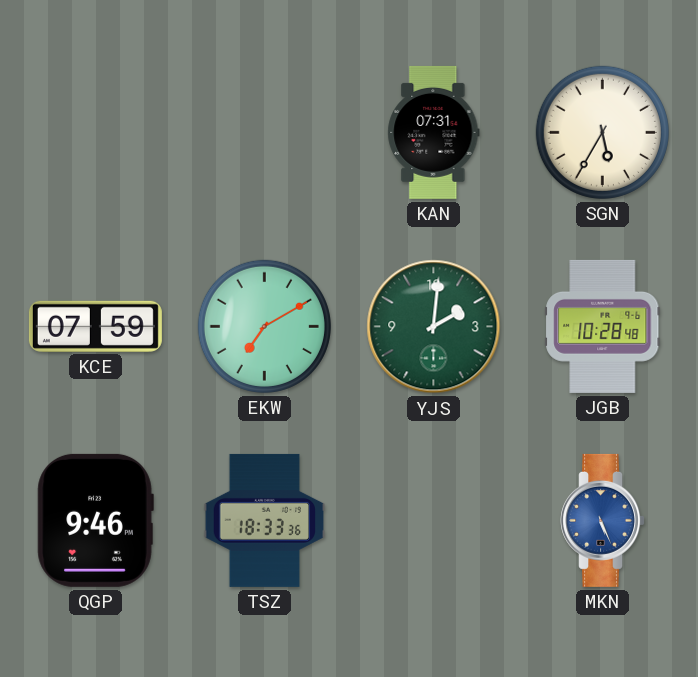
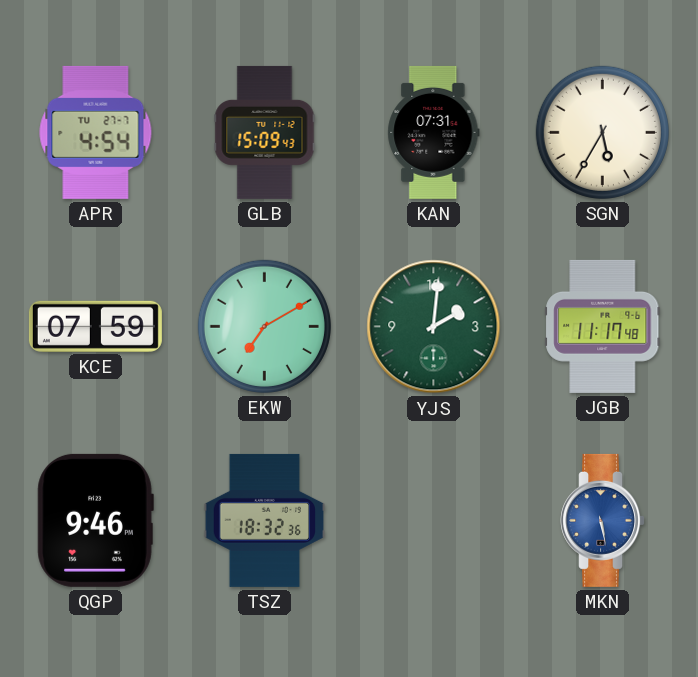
APR: none -> 4:54 (96, 132)
GLB: none -> 15:09 (265, 132)
JGB: 10:28 -> 11:17 (603, 326)
TSZ: 18:33 -> 18:32 (265, 520)
MKN: 5:26 -> 5:28 (603, 520)
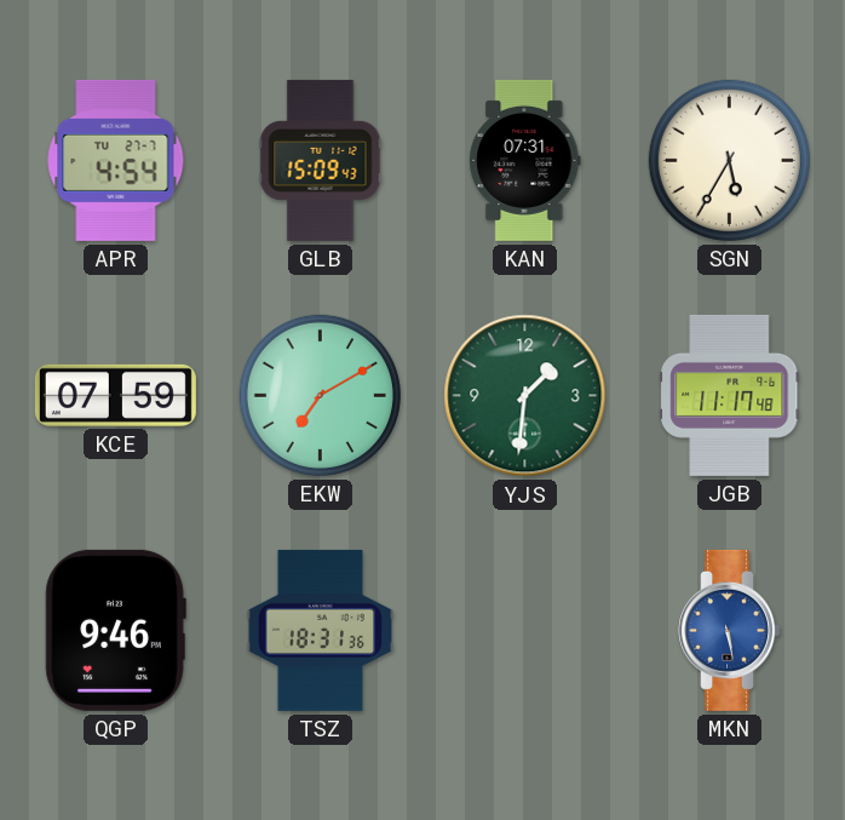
YJS: 2:01 -> 1:31 (525, 396)
TSZ: 18:32 -> 18:31 (321, 630)
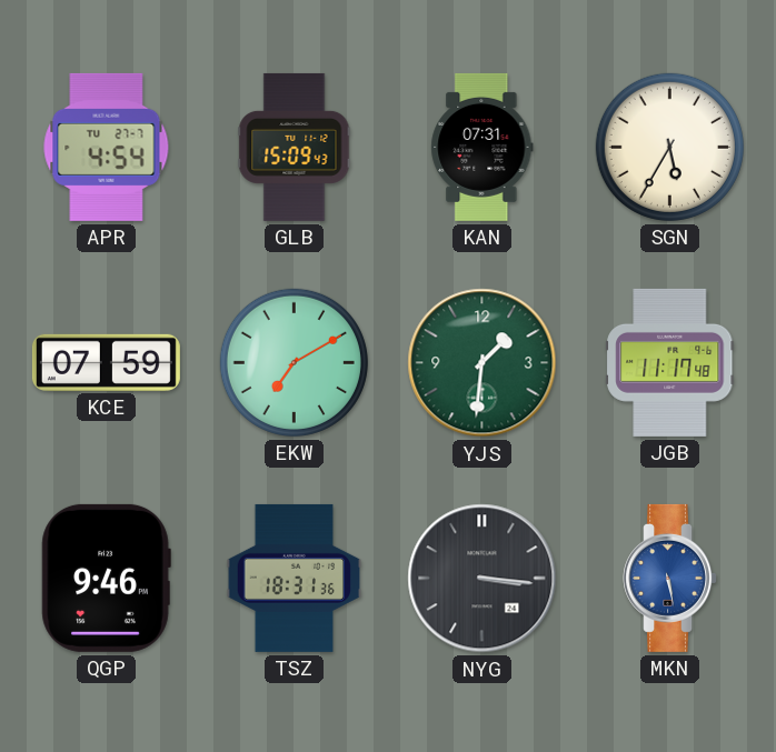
NYG: none -> 3:16 (482, 579)
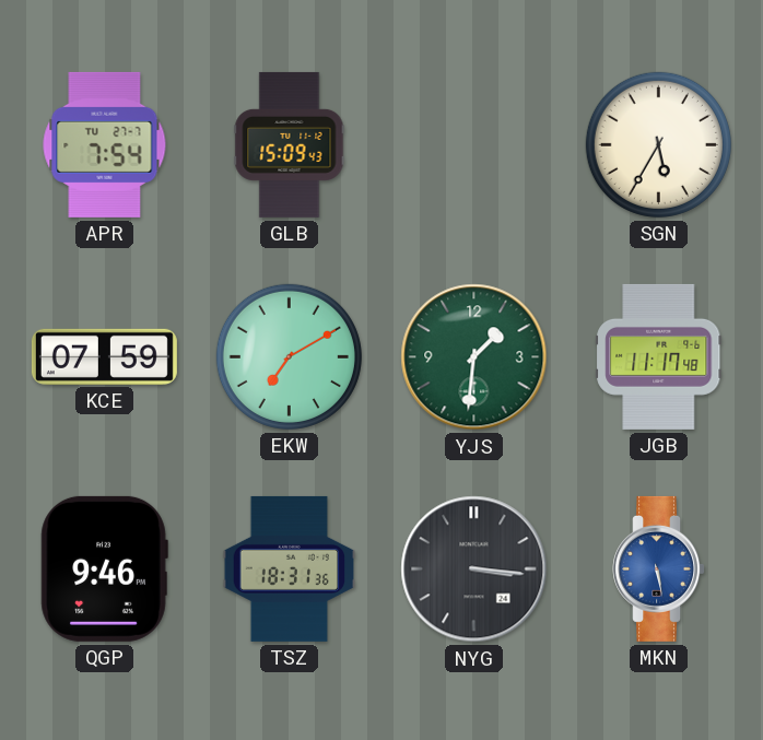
APR: 4:54 -> 7:54 (105, 144)
KAN: 07:31 -> none (482, 147)
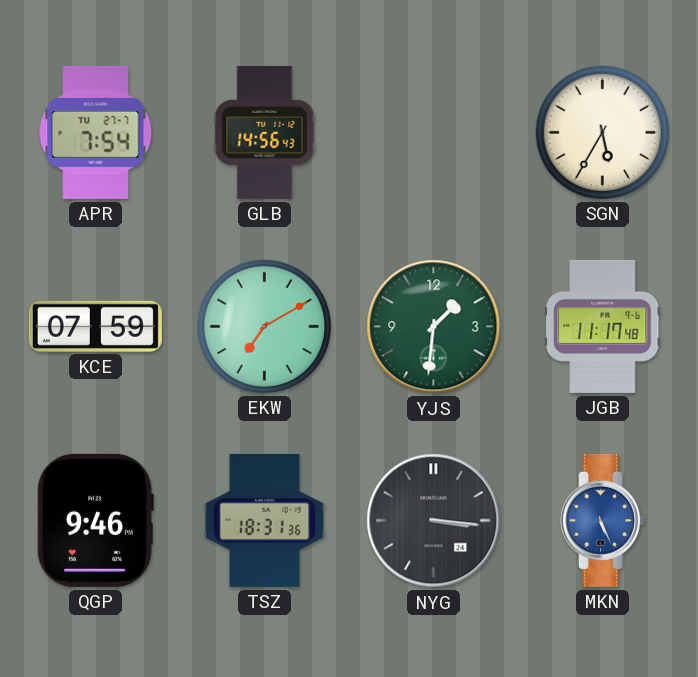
GLB: 15:09 -> 14:56 (265, 132)
MKN: 5:28 -> 5:26 (603, 520)
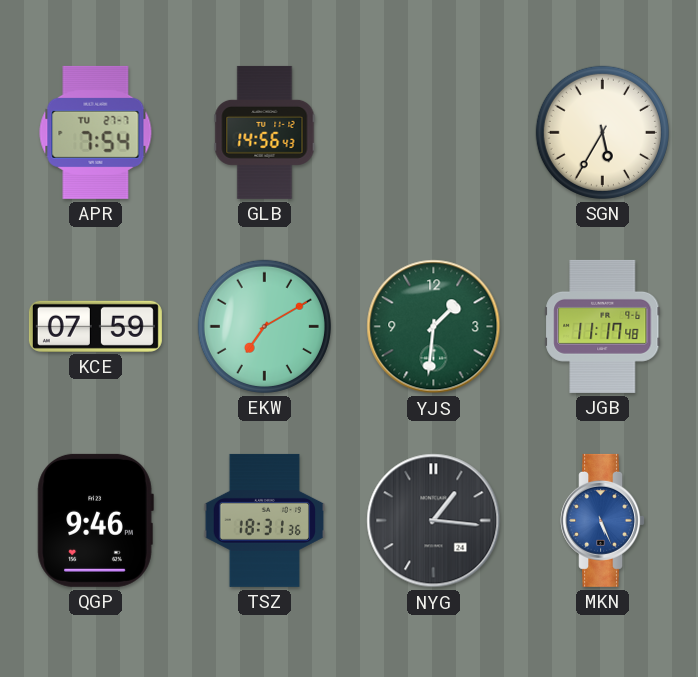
NYG: 3:16 -> 1:16 (434, 521)
